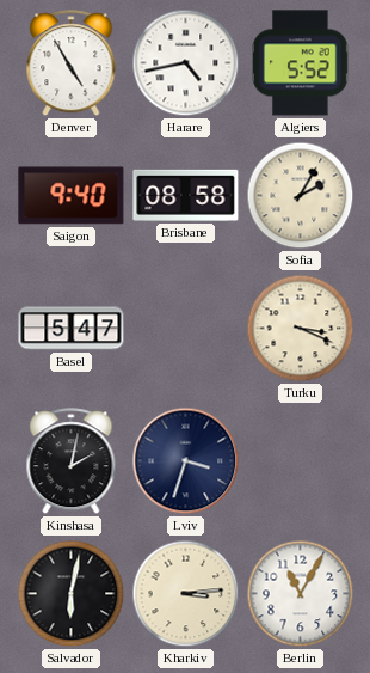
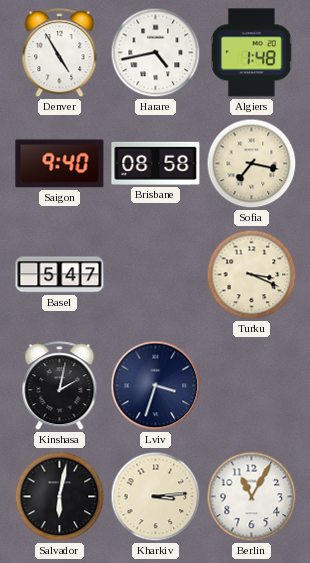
Algiers: 5:52 -> 1:48 (252, 53)
Sofia: 2:05 -> 7:17 (252, 164)
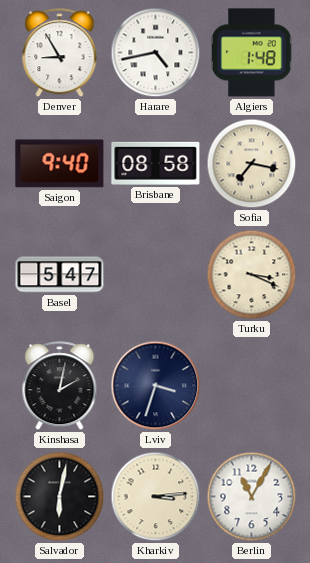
Denver: 4:55 -> 8:55 (60, 53)
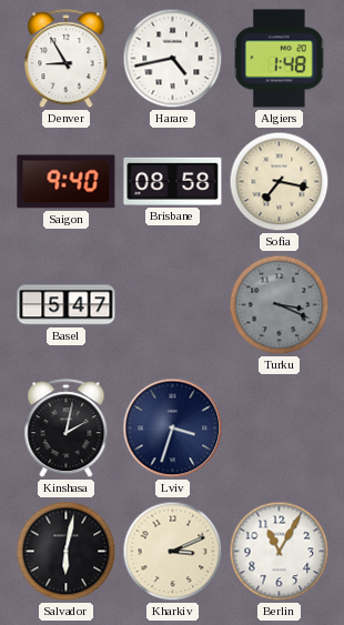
Turku dial: cream -> grey (280, 305)
Kharkiv: 3:14 -> 3:11 (173, 552)
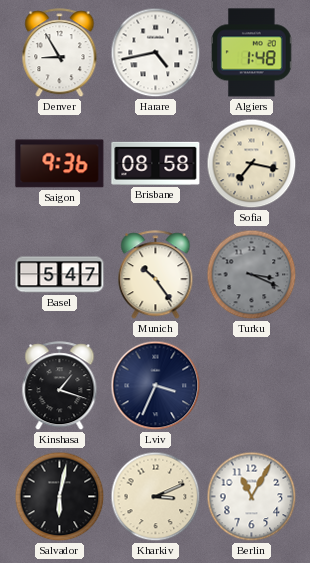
Saigon: 9:40 -> 9:36 (60, 164)
Munich: none -> 10:24 (156, 275)
Kinshasa: 2:02 -> 1:18 (60, 386)
Lviv: 3:33 -> 3:34 (156, 386)
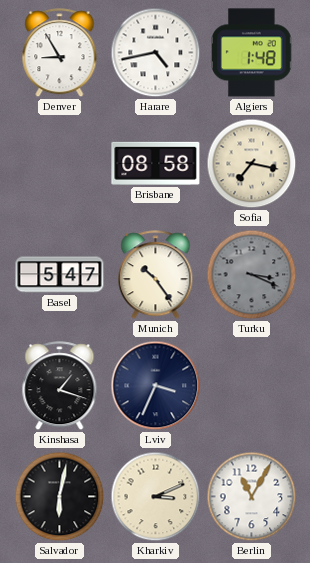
Saigon: 9:36 -> none (60, 164)
